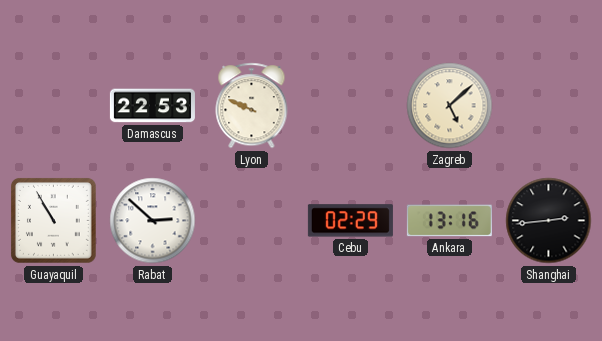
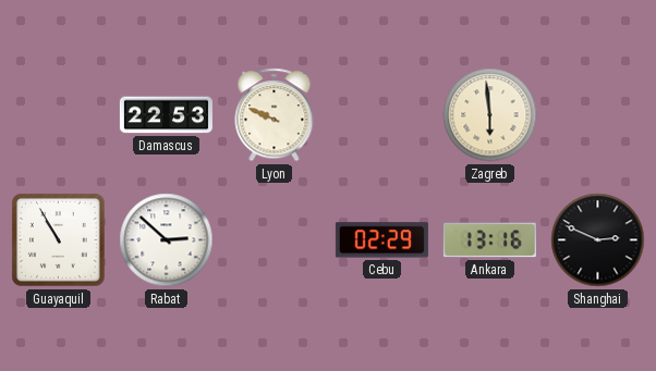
Zagreb: 5:08 -> 5:59 (490, 115)
Shanghai: 2:44 -> 2:49 (598, 240)
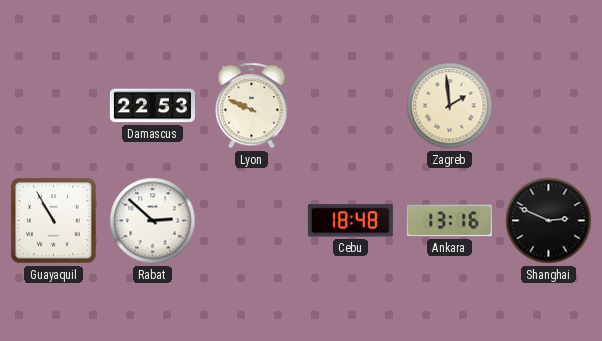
Zagreb: 5:59 -> 1:59 (450, 106)
Cebu: 02:29 -> 18:48 (350, 221)
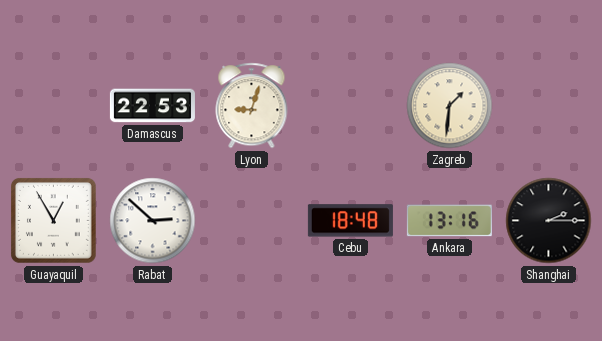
Lyon: 9:49 -> 9:03 (252, 106)
Zagreb: 1:59 -> 1:31 (450, 106)
Guayaquil: 10:55 -> 12:55 (53, 220)
Shanghai: 2:49 -> 2:15 (549, 221)
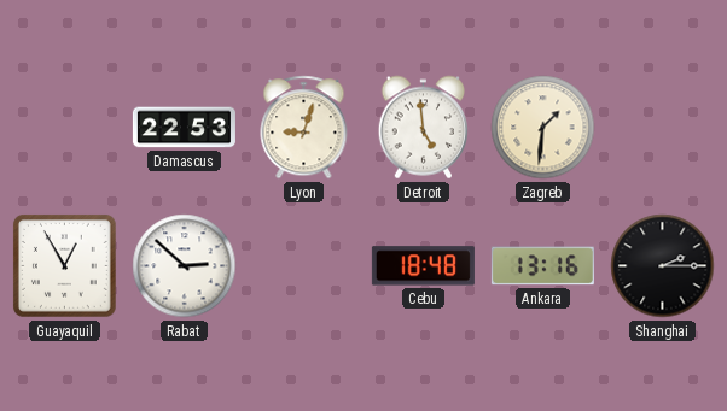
Detroit: none -> 4:59 (424, 128)
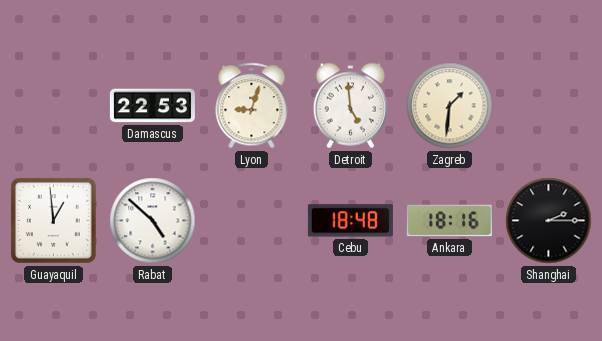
Guayaquil: 12:55 -> 12:59 (53, 220)
Rabat: 2:52 -> 4:52 (153, 221)
Ankara: 13:16 -> 18:16 (449, 221)
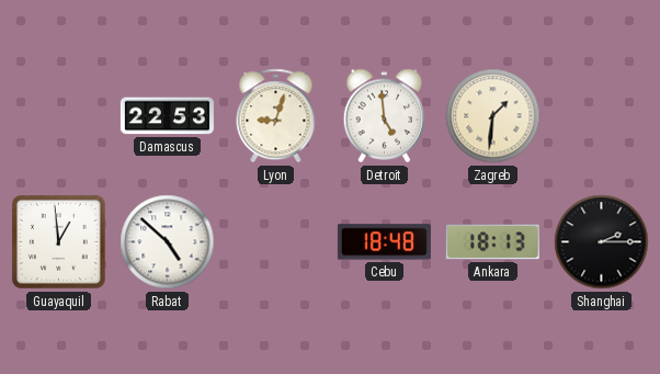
Ankara: 18:16 -> 18:13 (492, 242)
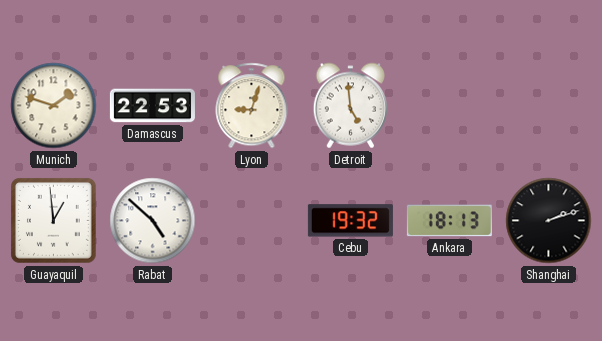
Munich: none -> 1:48 (54, 106)
Zagreb: 1:31 -> none (493, 116)
Cebu: 18:48 -> 19:32 (350, 221)
Shanghai: 2:15 -> 2:12 (549, 221)
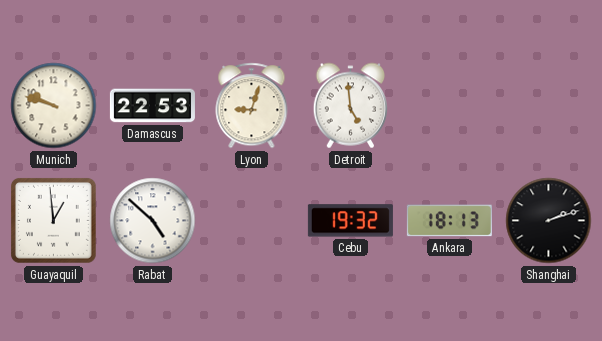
Munich: 1:48 -> 9:48 (54, 106)
